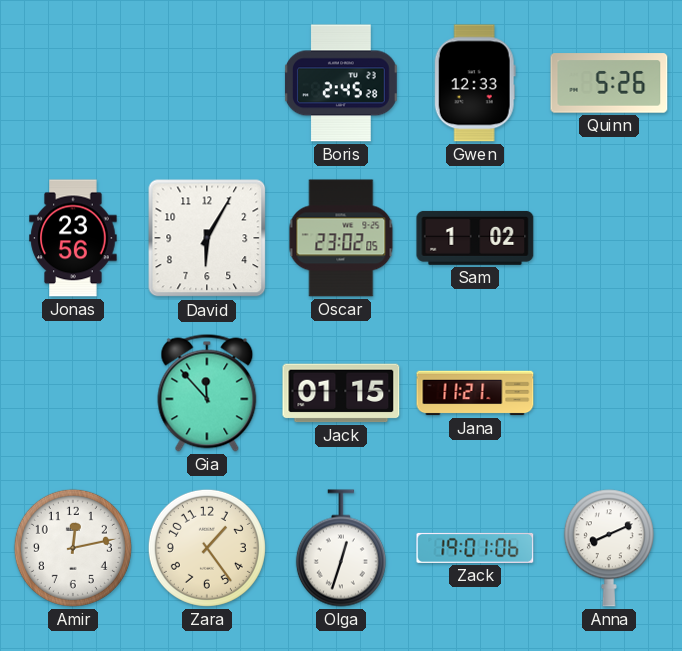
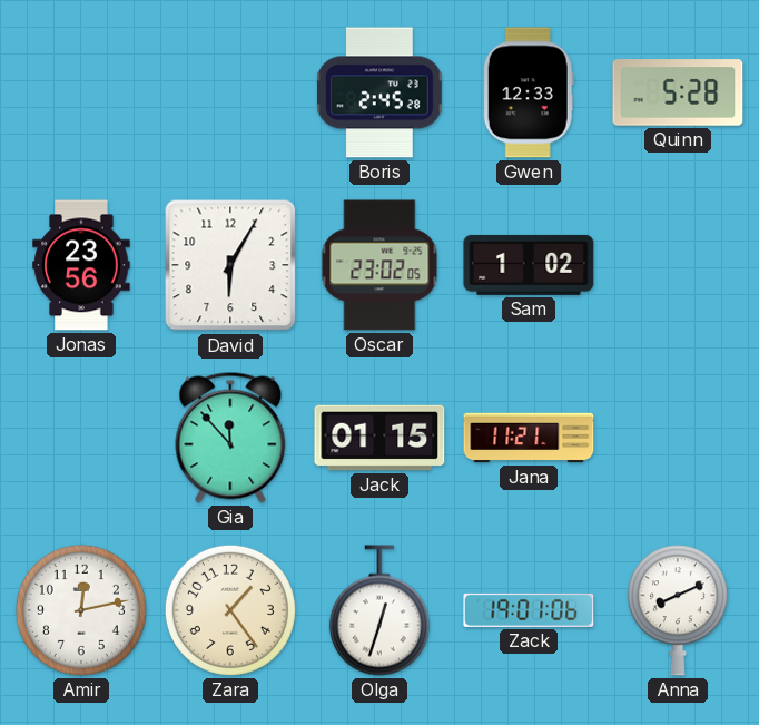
Quinn: 5:26 -> 5:28 (678, 92)
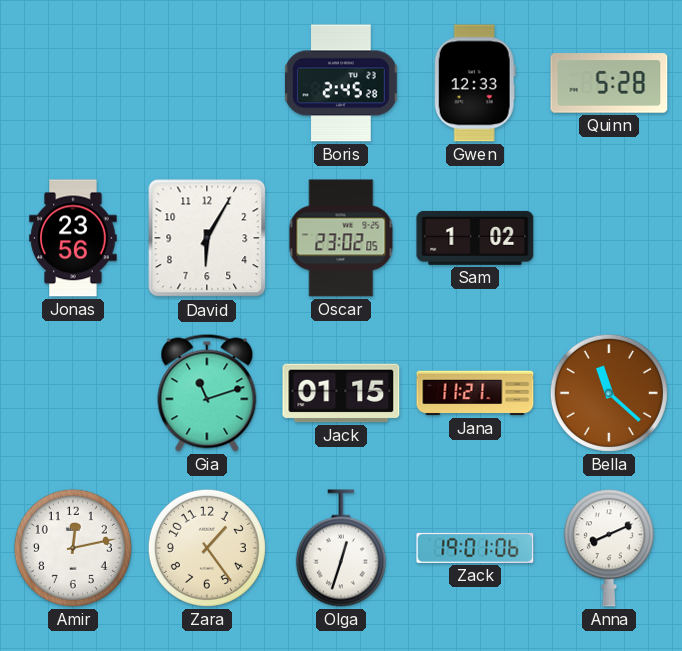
Gia: 11:53 -> 11:12 (207, 393)
Bella: none -> 11:22 (609, 393)
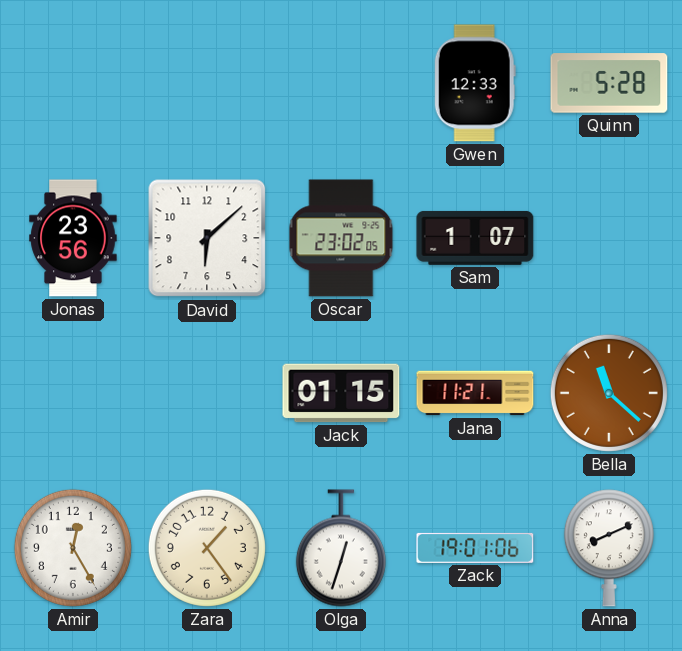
Boris: 2:45 -> none (341, 83)
David: 6:05 -> 6:08 (207, 238)
Sam: 1:02 -> 1:07 (475, 238)
Gia: 11:12 -> none (207, 393)
Amir: 12:13 -> 12:25 (73, 548)
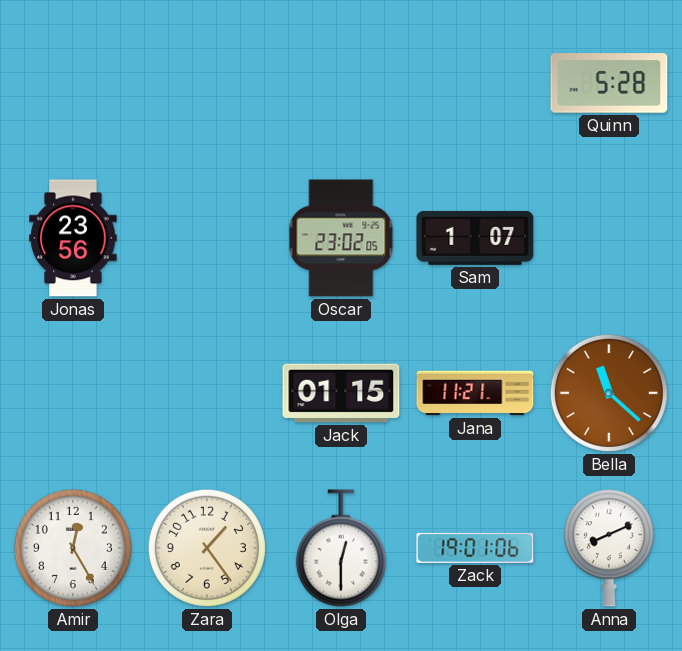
Gwen: 12:33 -> none (475, 83)
David: 6:08 -> none (207, 238)
Olga: 12:33 -> 12:30 (341, 548)
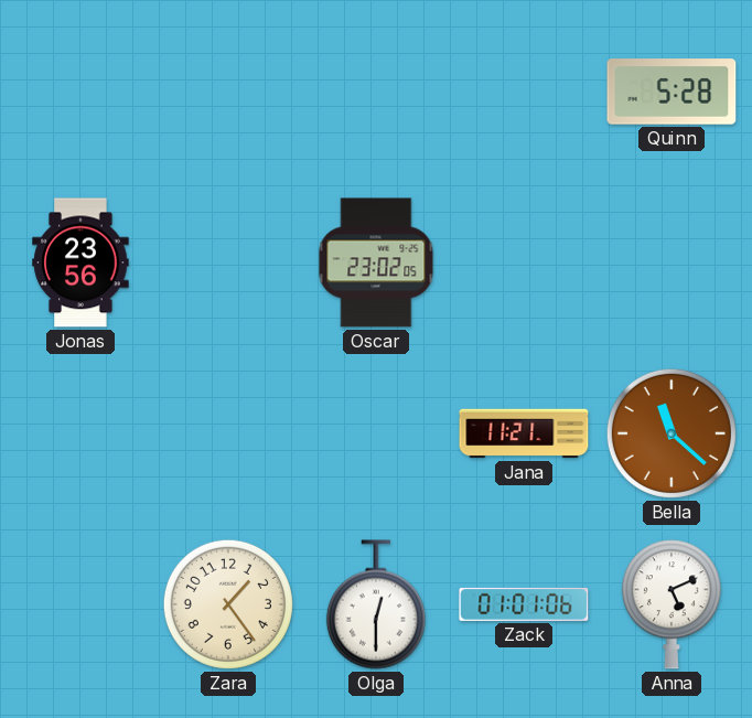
Sam: 1:07 -> none (475, 238)
Jack: 01:15 -> none (341, 393)
Amir: 12:25 -> none (73, 548)
Zack: 19:01 -> 01:01 (524, 604)
Anna: 8:11 -> 5:11 (672, 604)
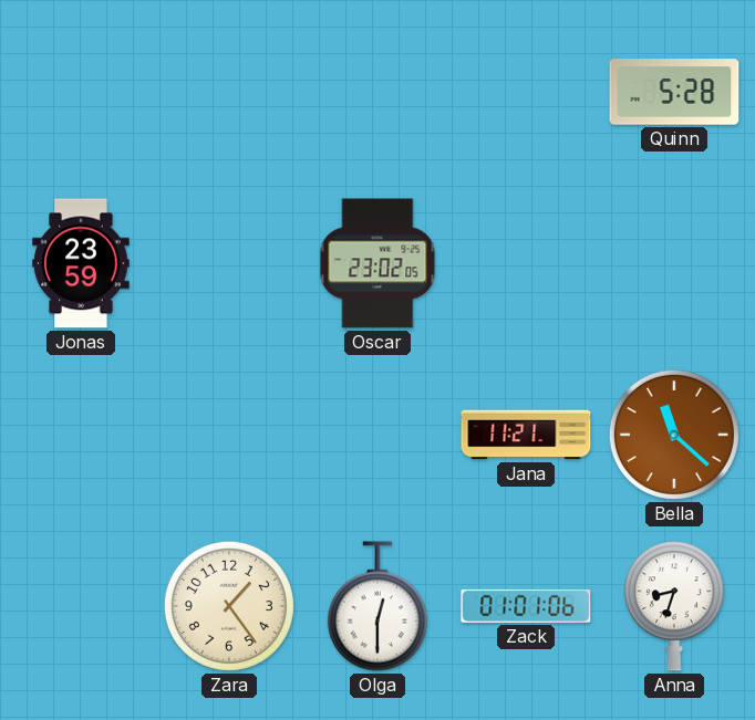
Jonas: 23:56 -> 23:59 (81, 263)
Anna: 5:11 -> 8:33 (674, 606)
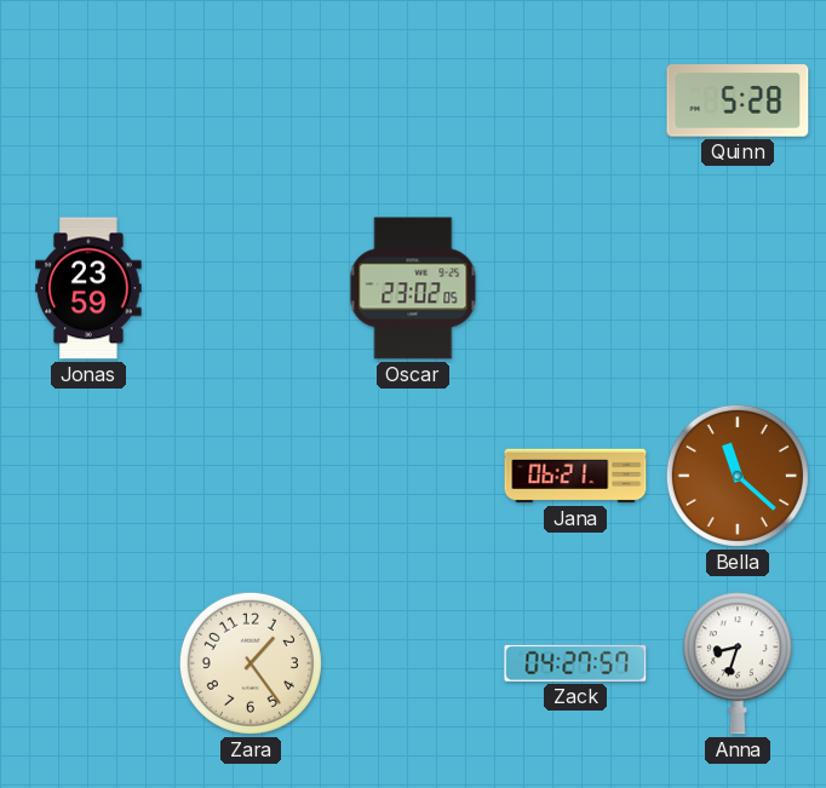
Jana: 11:21 -> 06:21 (575, 476)
Olga: 12:30 -> none (377, 606)
Zack: 01:01 -> 04:27 (575, 663)
